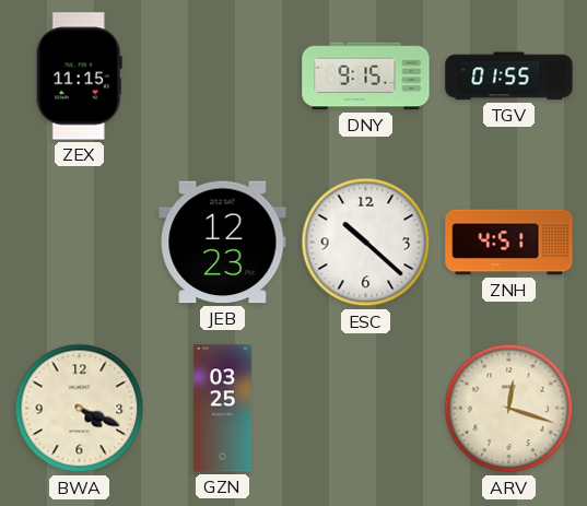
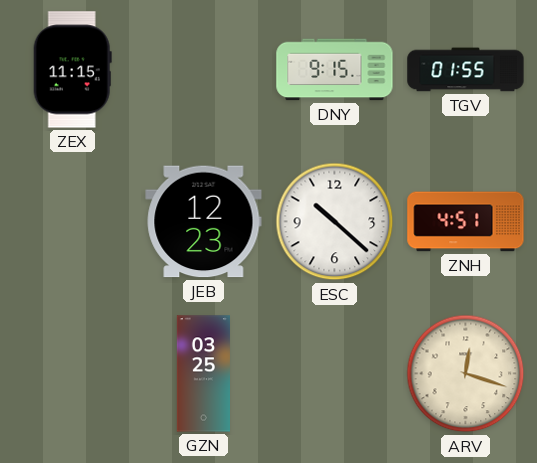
BWA: 4:19 -> none (80, 409)
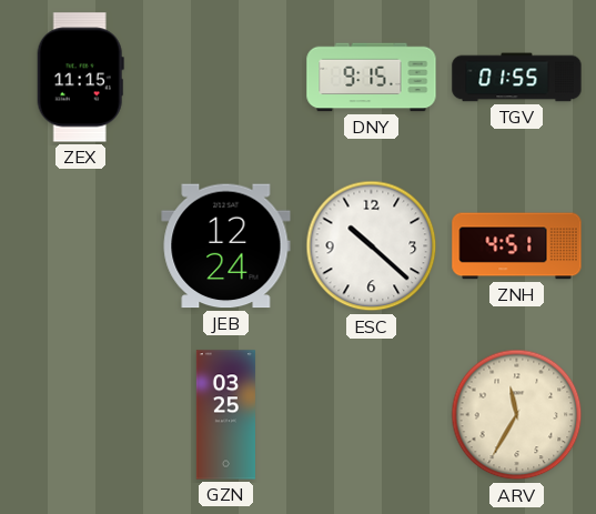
JEB: 12:23 -> 12:24 (226, 246)
ARV: 12:18 -> 11:35 (517, 415)
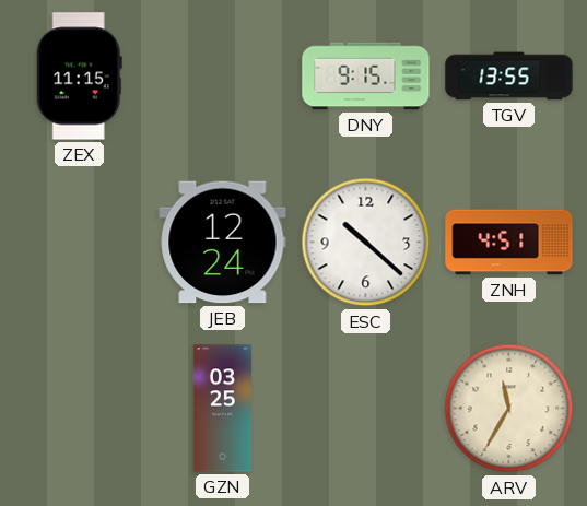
TGV: 01:55 -> 13:55 (509, 77)
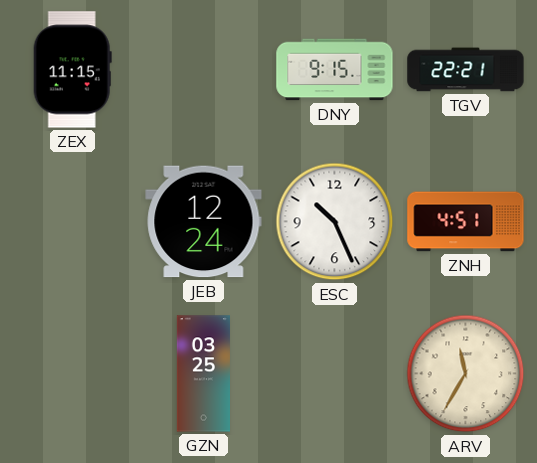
TGV: 13:55 -> 22:21 (466, 70)
ESC: 10:22 -> 10:26 (335, 222)
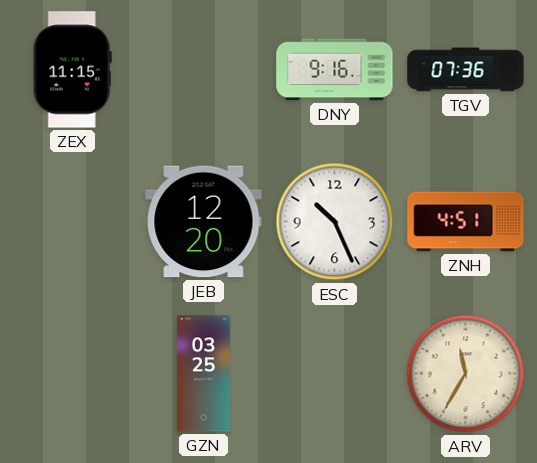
DNY: 9:15 -> 9:16 (335, 70)
TGV: 22:21 -> 07:36 (466, 70)
JEB: 12:24 -> 12:20 (204, 222)
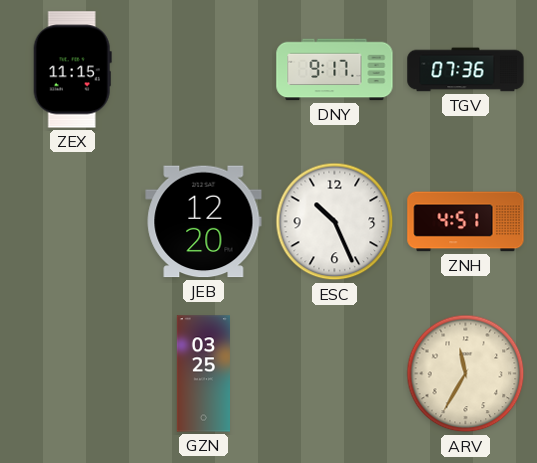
DNY: 9:16 -> 9:17 (335, 70)
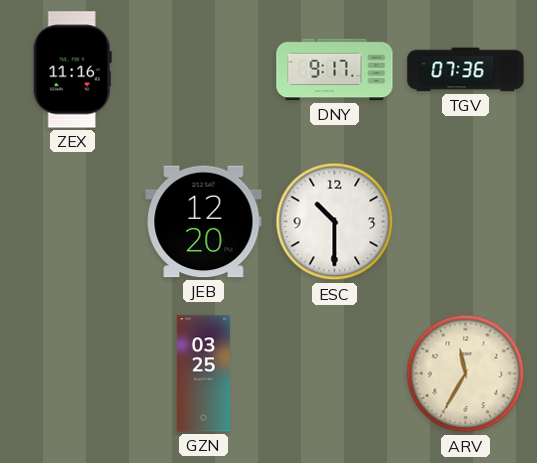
ZEX: 11:15 -> 11:16 (72, 70)
ESC: 10:26 -> 10:30 (335, 222)
ZNH: 4:51 -> none (466, 222)
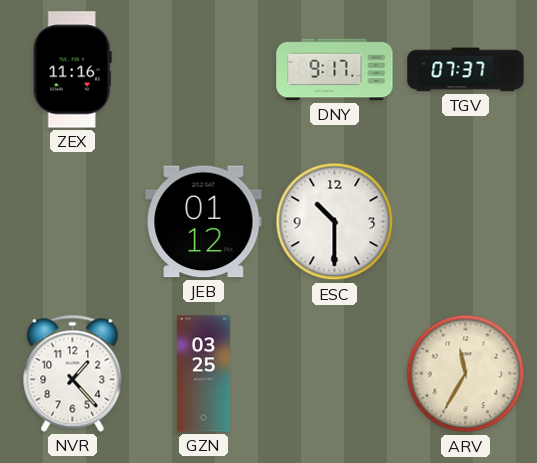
TGV: 07:36 -> 07:37 (466, 70)
JEB: 12:20 -> 01:12 (204, 222)
NVR: none -> 1:23 (73, 373)
